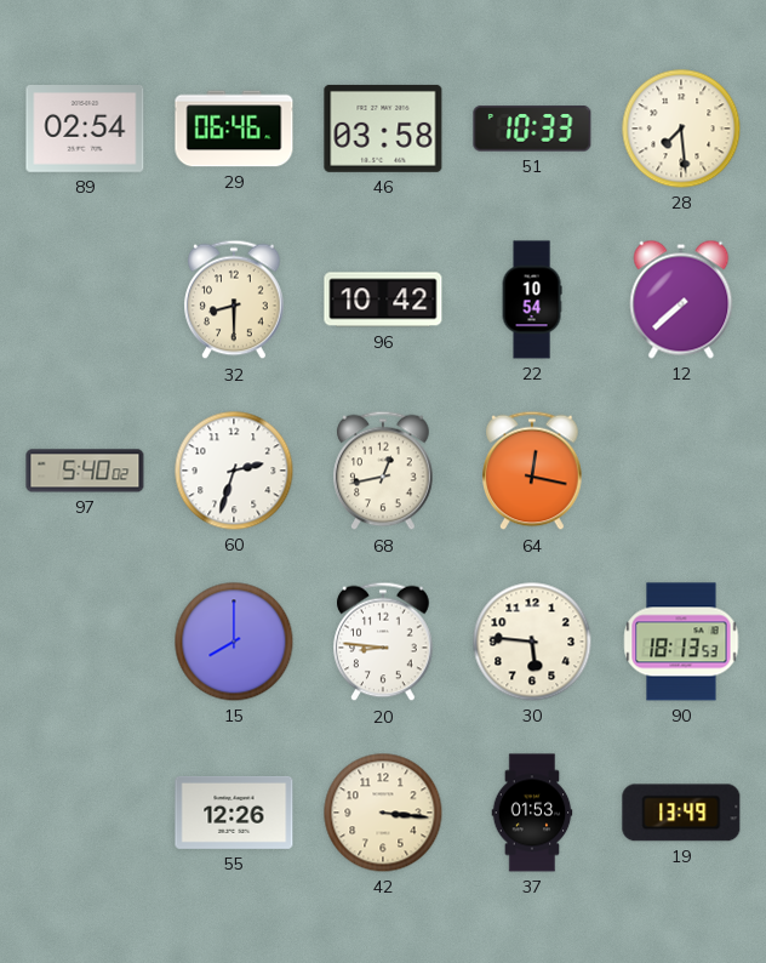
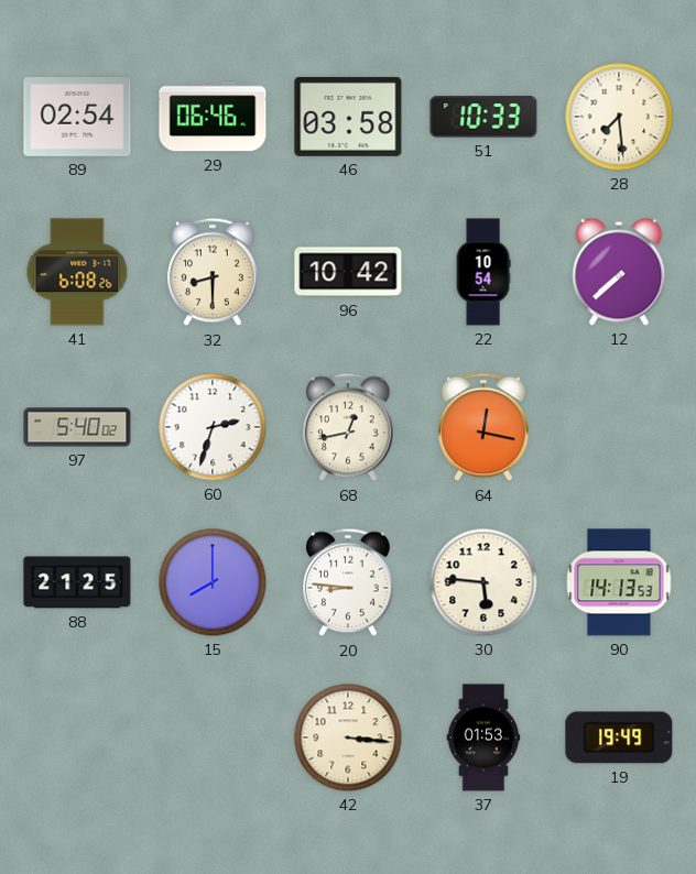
41: none -> 6:08 (77, 272)
88: none -> 21:25 (77, 582)
90: 18:13 -> 14:13 (619, 582)
55: 12:26 -> none (234, 813)
19: 13:49 -> 19:49 (619, 738)
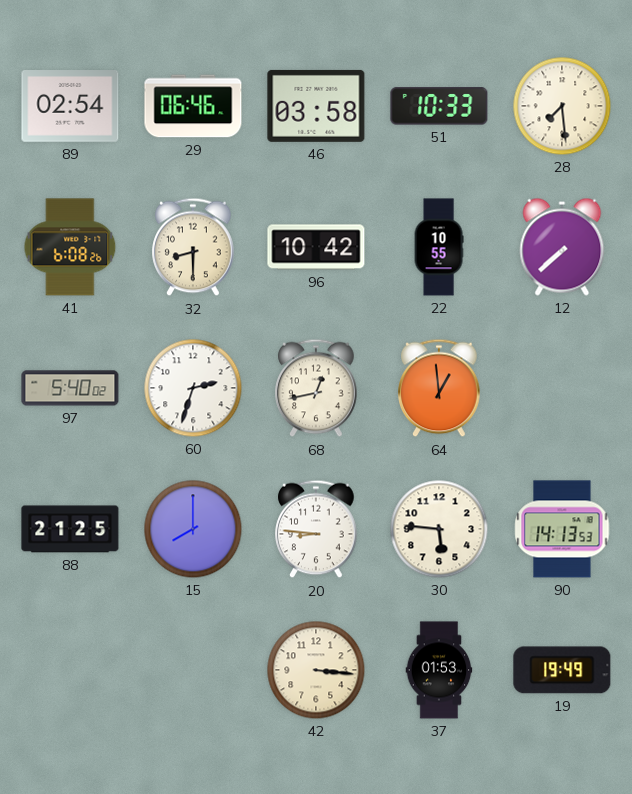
22: 10:54 -> 10:55 (439, 247)
64: 12:17 -> 12:59 (439, 388)
